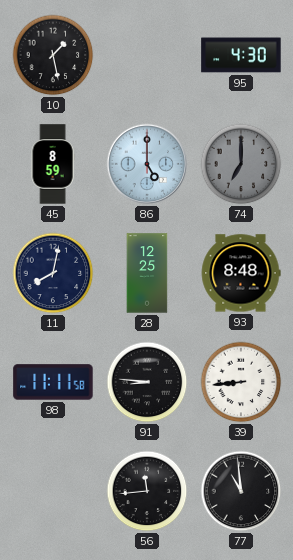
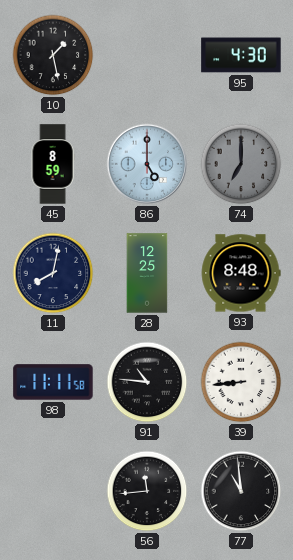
91: 8:46 -> 10:46 (147, 382)
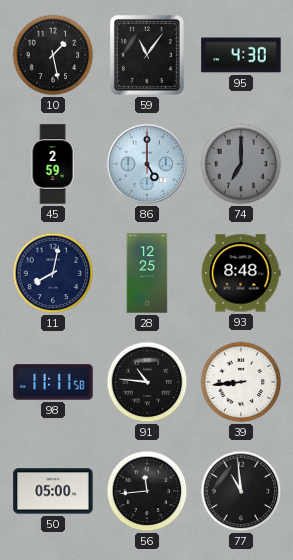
59: none -> 11:06 (147, 56)
45: 8:59 -> 2:59 (53, 164)
50: none -> 05:00 (53, 491)
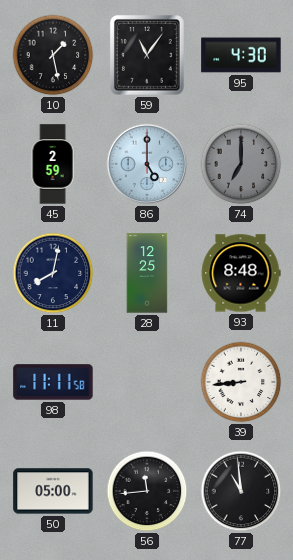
91: 10:46 -> none (147, 382)
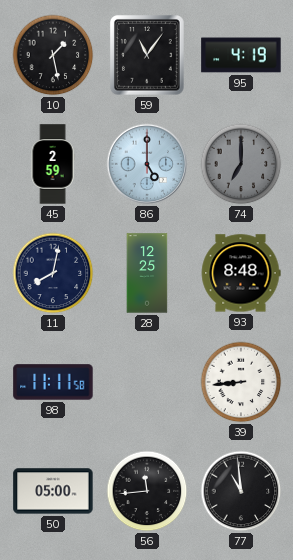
95: 4:30 -> 4:19 (241, 55)
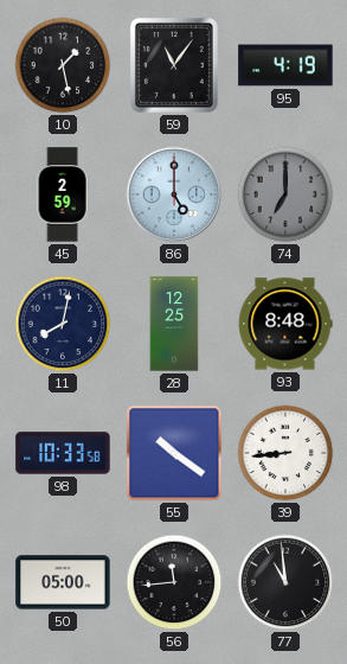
98: 11:11 -> 10:33 (63, 453)
55: none -> 10:21 (174, 453)
